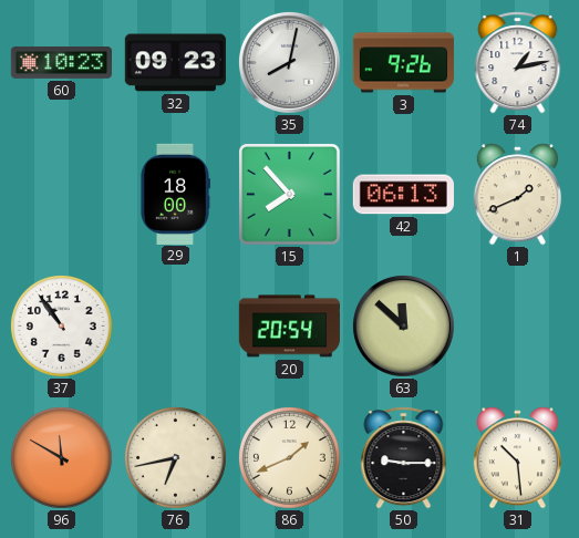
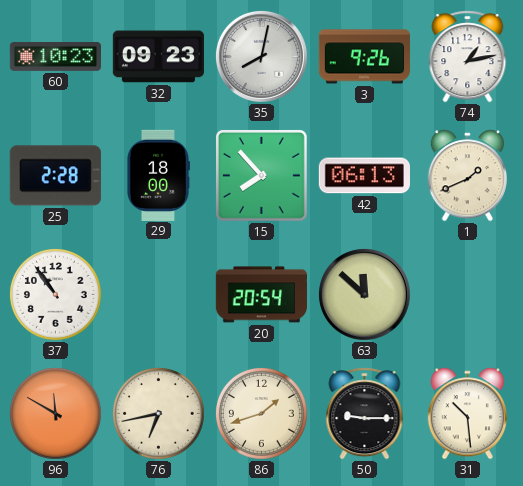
25: none -> 2:28 (55, 176)
86: 1:41 -> 1:42 (262, 414)
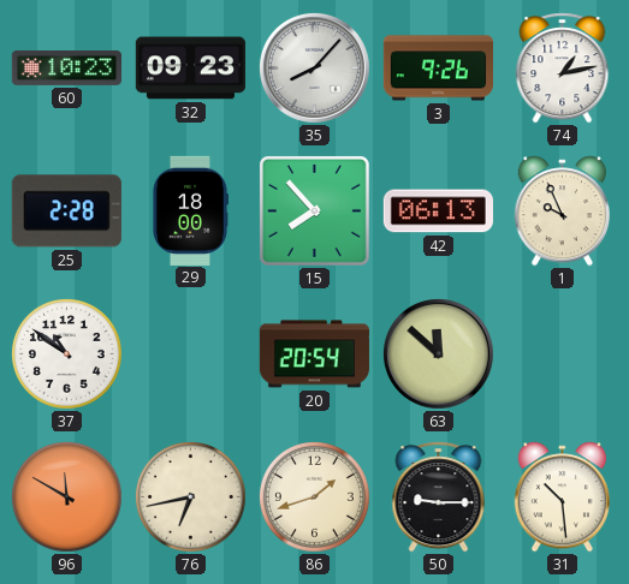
35: 8:02 -> 8:07 (314, 67)
1: 1:41 -> 9:56 (562, 211)
37: 10:54 -> 10:51 (67, 354)
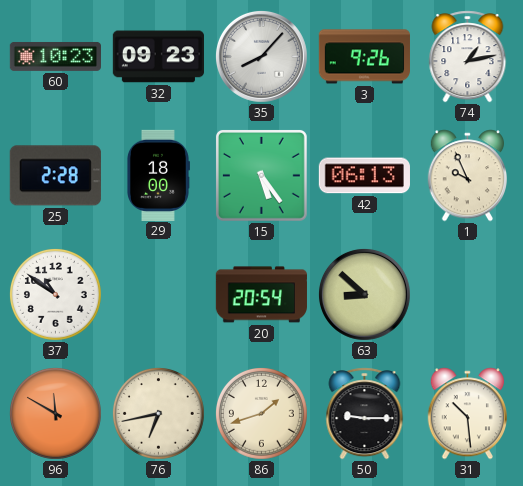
15: 7:53 -> 5:24 (261, 175)
63: 11:52 -> 8:52 (364, 294)
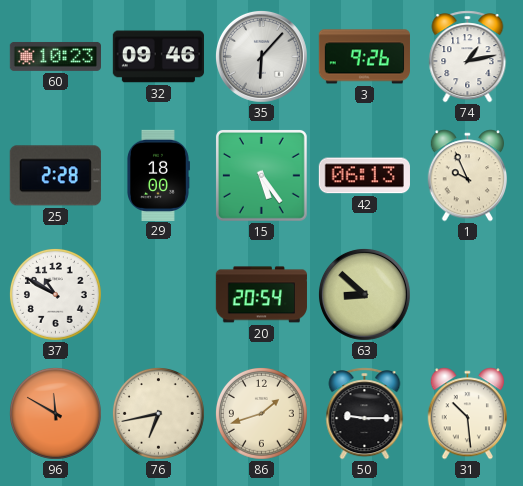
32: 09:23 -> 09:46 (158, 57)
35: 8:07 -> 6:07 (261, 56)
37: 10:51 -> 10:50 (56, 295)
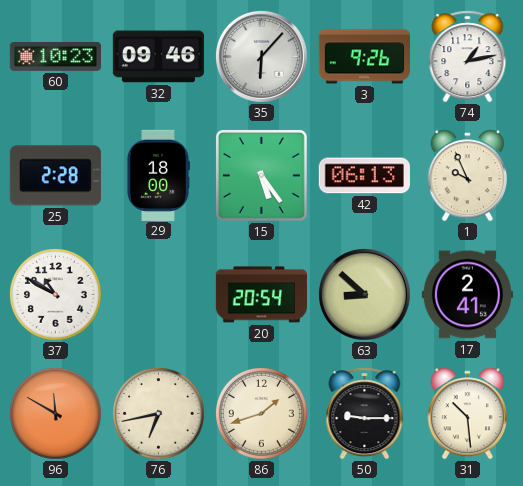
17: none -> 2:41 (467, 295)
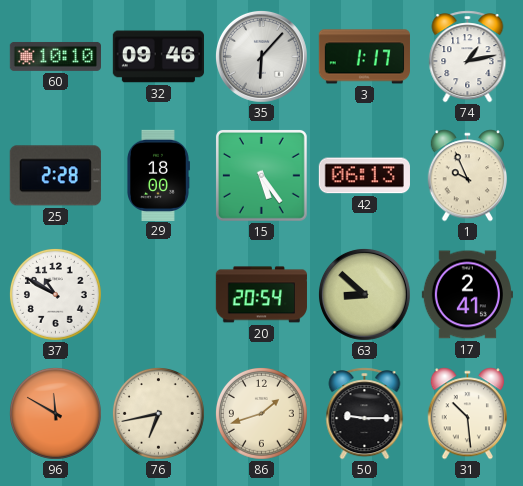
60: 10:23 -> 10:10 (55, 56)
3: 9:26 -> 1:17 (364, 57)
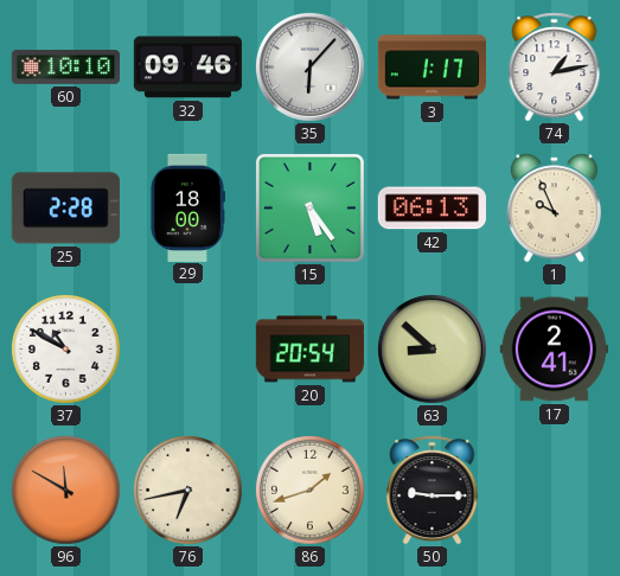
31: 10:29 -> none (467, 414)
